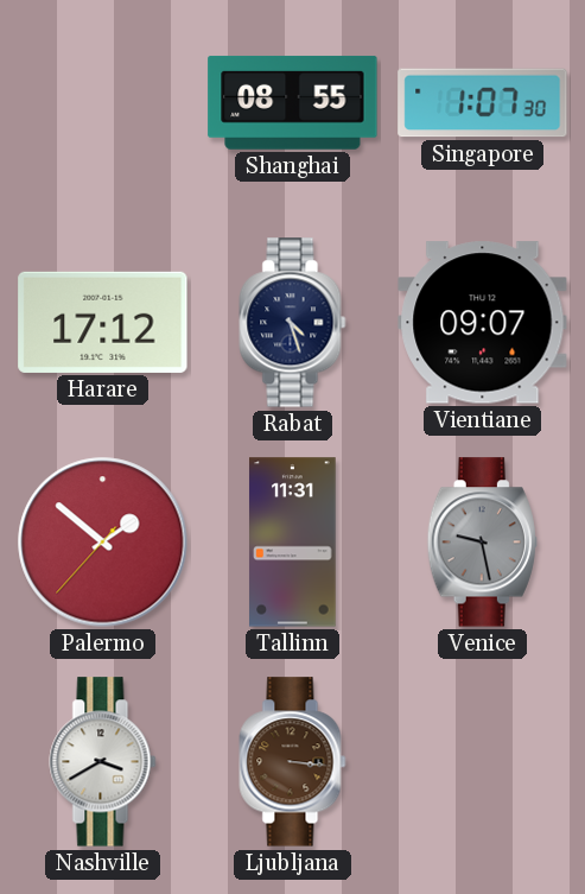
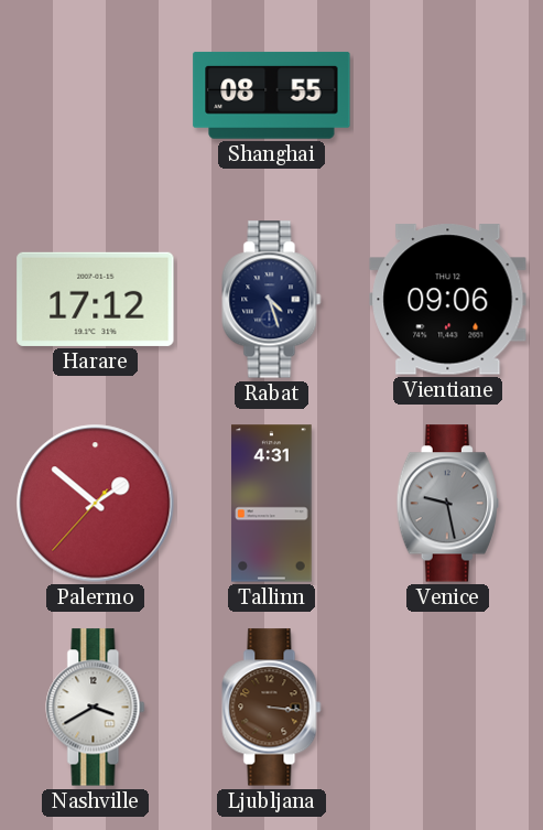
Singapore: 1:07 -> none (483, 103)
Vientiane: 09:07 -> 09:06 (448, 300)
Tallinn: 11:31 -> 4:31 (272, 504)
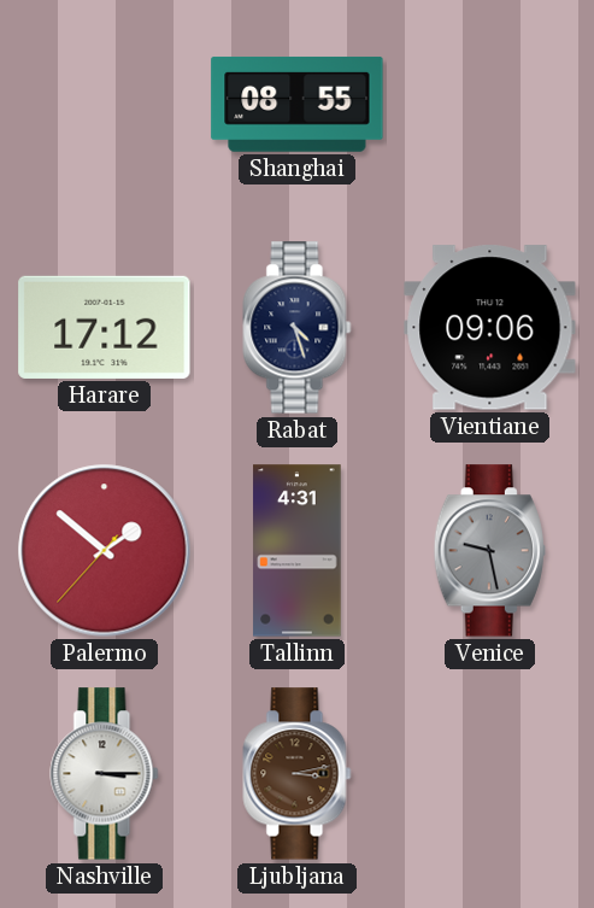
Nashville: 3:40 -> 3:15 (105, 774)
Ljubljana: 3:16 -> 3:13 (298, 774)
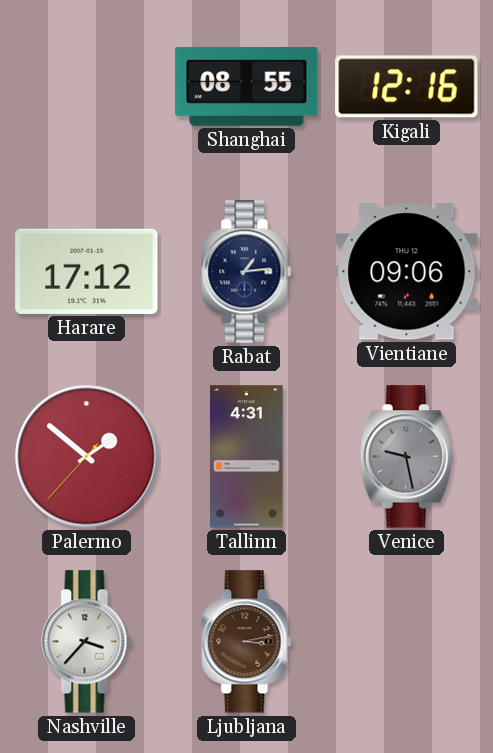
Kigali: none -> 12:16 (407, 87)
Rabat: 4:27 -> 1:14 (247, 272)
Nashville: 3:15 -> 3:37 (87, 642)
